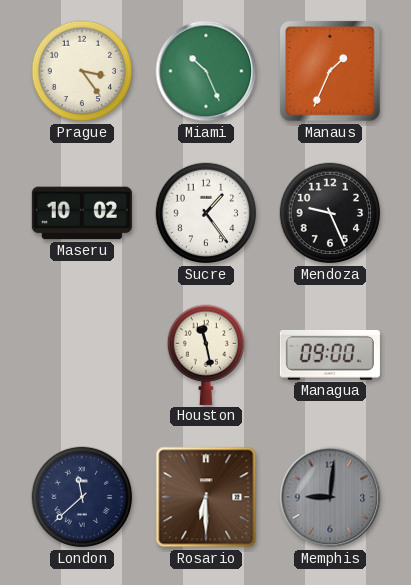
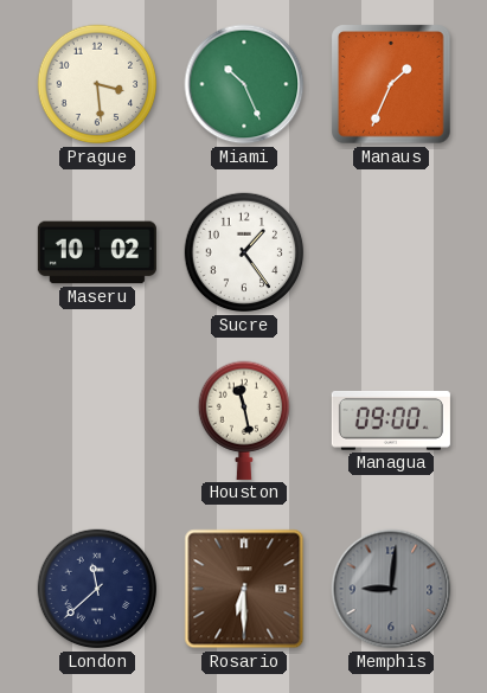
Prague: 3:24 -> 3:29 (97, 84)
Mendoza: 9:26 -> none (330, 213)
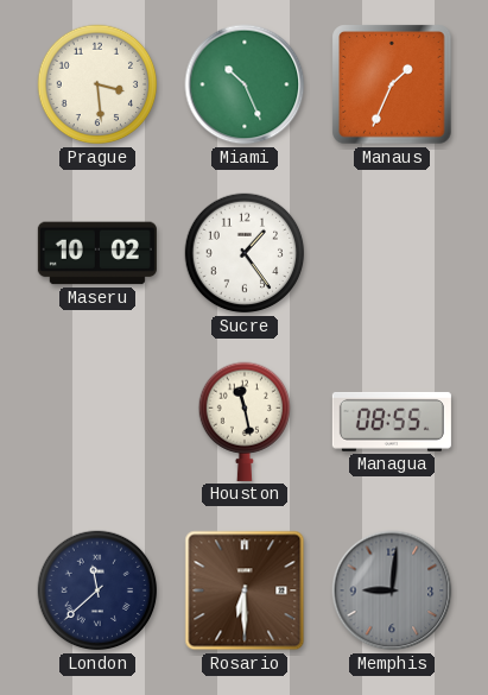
Managua: 09:00 -> 08:55 (392, 422)
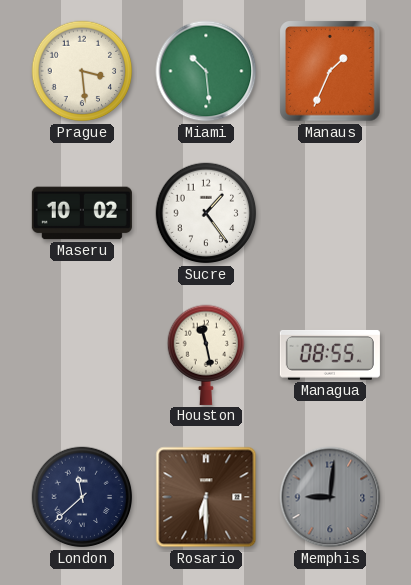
Miami: 10:26 -> 10:29 (206, 71)
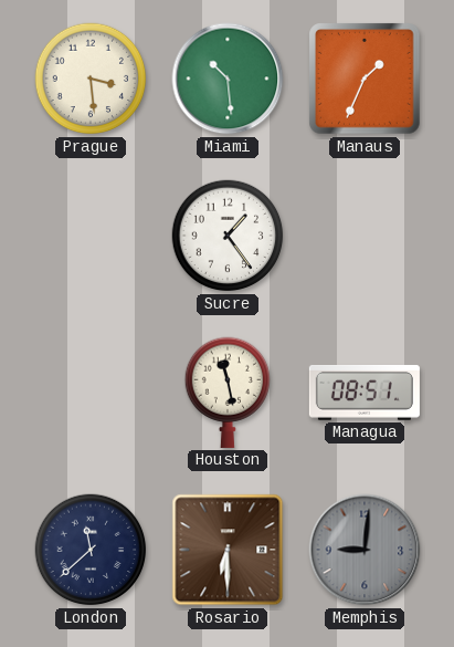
Maseru: 10:02 -> none (82, 213)
Managua: 08:55 -> 08:51 (365, 393)
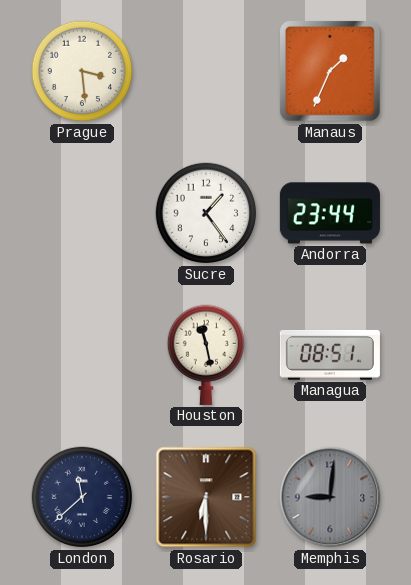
Miami: 10:29 -> none (228, 79)
Andorra: none -> 23:44 (330, 213)
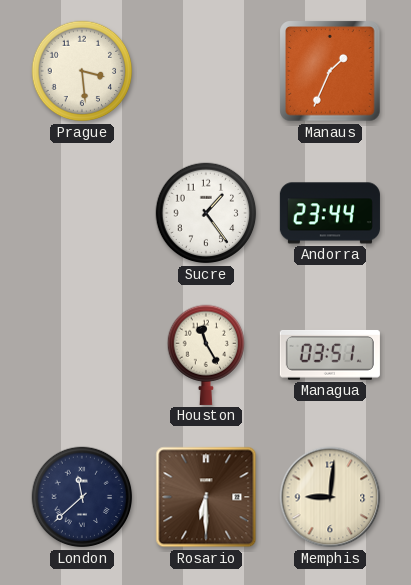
Houston: 11:28 -> 11:25 (205, 355)
Managua: 08:51 -> 03:51 (330, 355)
Memphis dial: grey -> cream (330, 497)
